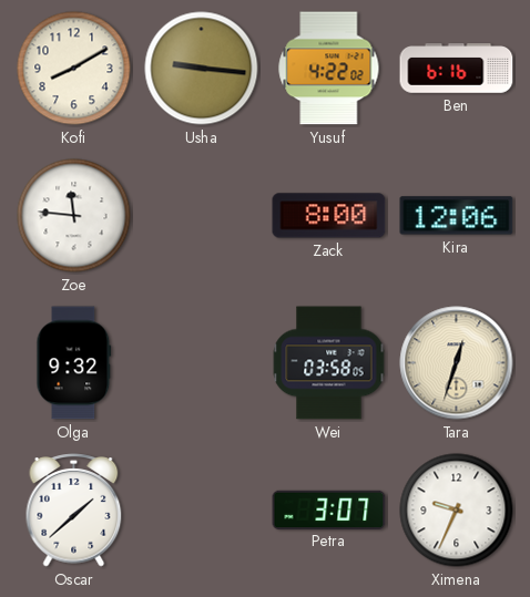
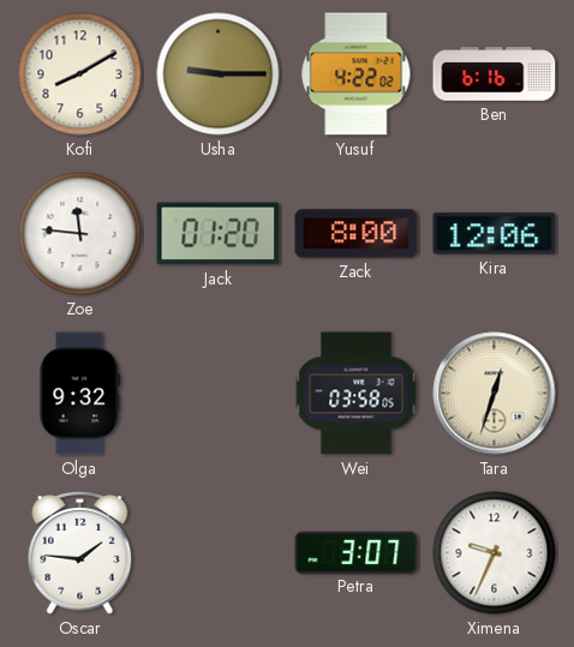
Usha: 9:16 -> 9:15 (219, 74)
Jack: none -> 01:20 (219, 234)
Oscar: 1:38 -> 1:46 (80, 553)
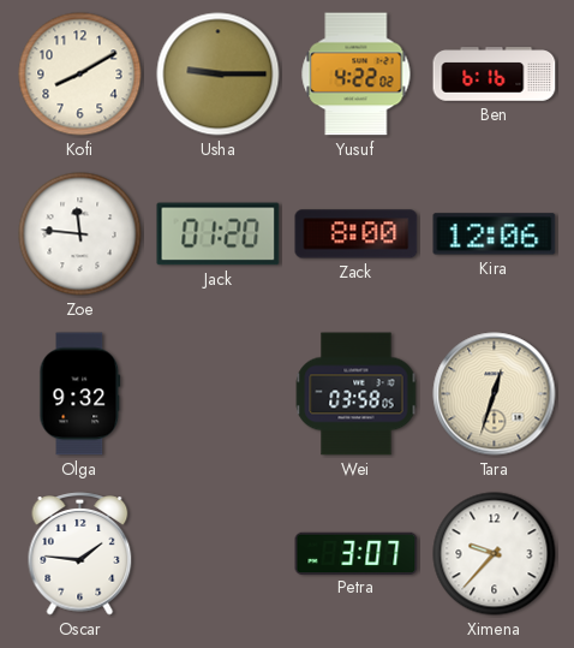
Ximena: 9:34 -> 9:37 (495, 554)
